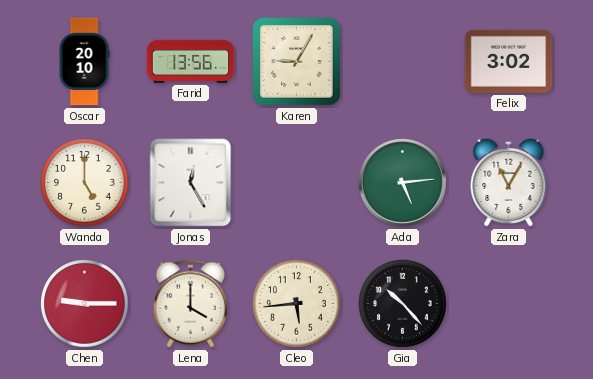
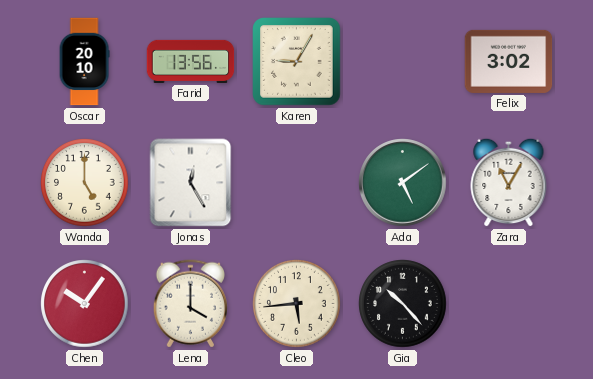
Ada: 5:14 -> 5:09 (403, 183)
Chen: 9:15 -> 10:06 (85, 304)
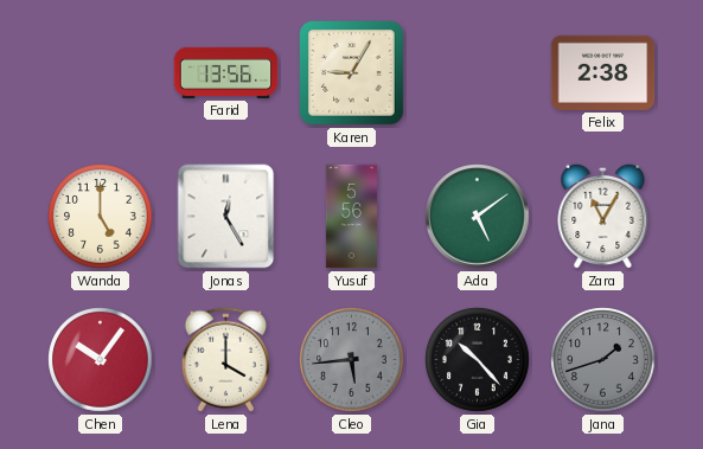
Oscar: 20:10 -> none (84, 62)
Felix: 3:02 -> 2:38 (603, 72)
Yusuf: none -> 5:56 (351, 217)
Cleo dial: cream -> grey (352, 360)
Jana: none -> 1:42 (603, 360)
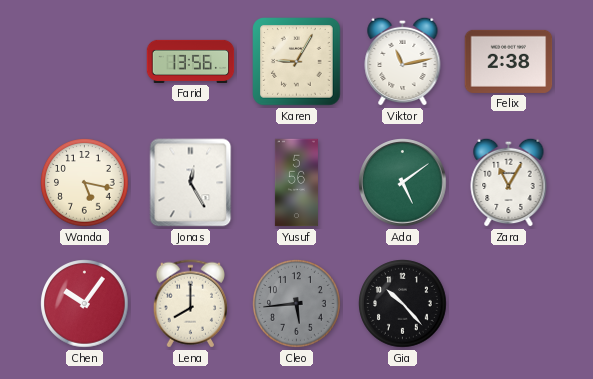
Viktor: none -> 11:13 (403, 61)
Wanda: 5:00 -> 5:17 (85, 183)
Lena: 4:00 -> 8:00 (190, 304)
Jana: 1:42 -> none (603, 360)
